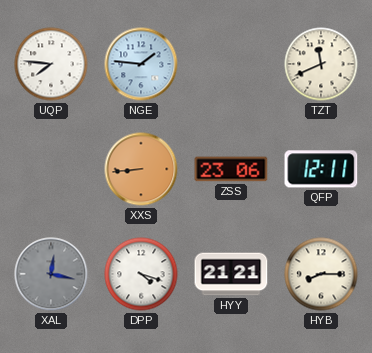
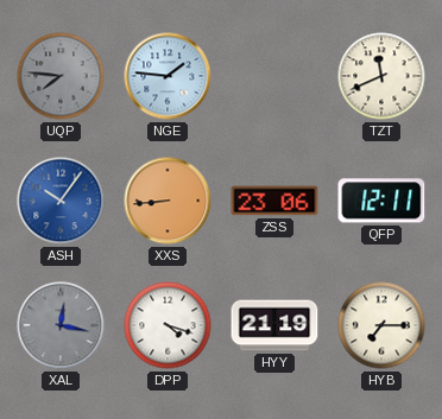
UQP dial: white -> grey (61, 76)
ASH: none -> 10:06 (61, 201)
HYY: 21:21 -> 21:19 (274, 325)
HYB: 8:15 -> 7:15 (381, 325)
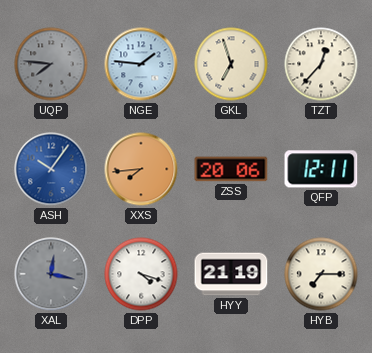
GKL: none -> 6:57 (231, 64)
TZT: 11:41 -> 12:37 (321, 64)
XXS: 8:44 -> 7:44 (141, 169)
ZSS: 23:06 -> 20:06 (231, 169)
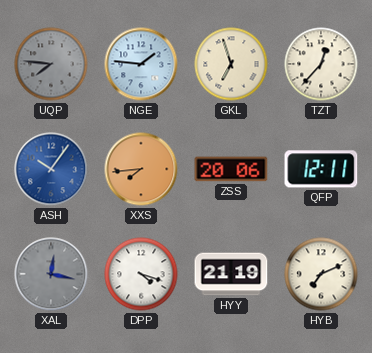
HYB: 7:15 -> 7:11 (321, 274)
